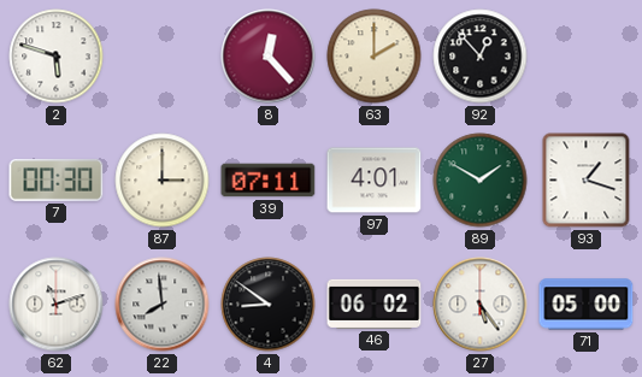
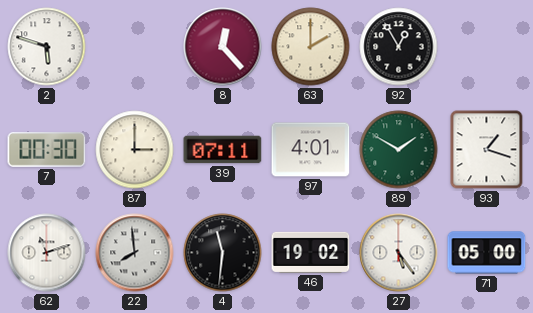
92: 12:53 -> 12:55 (399, 47)
4: 8:51 -> 11:31 (223, 253)
46: 06:02 -> 19:02 (311, 252)
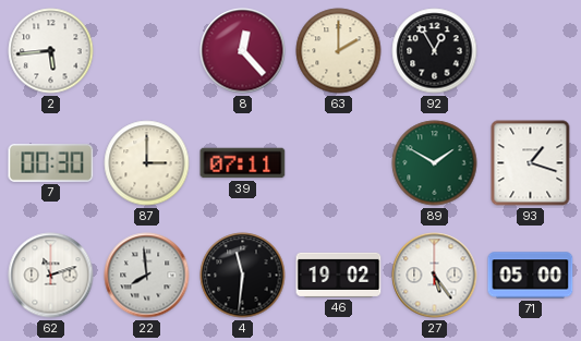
2: 5:48 -> 5:44 (51, 51)
97: 4:01 -> none (311, 150)
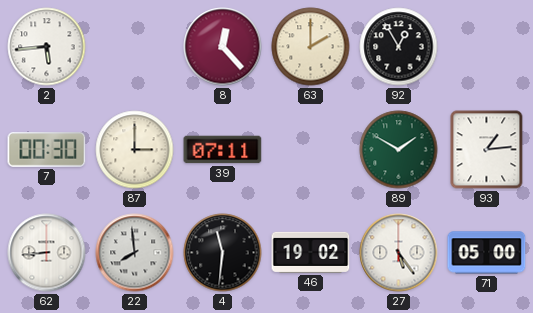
93: 1:18 -> 1:14 (487, 150)
62: 11:12 -> 8:44 (47, 253)
